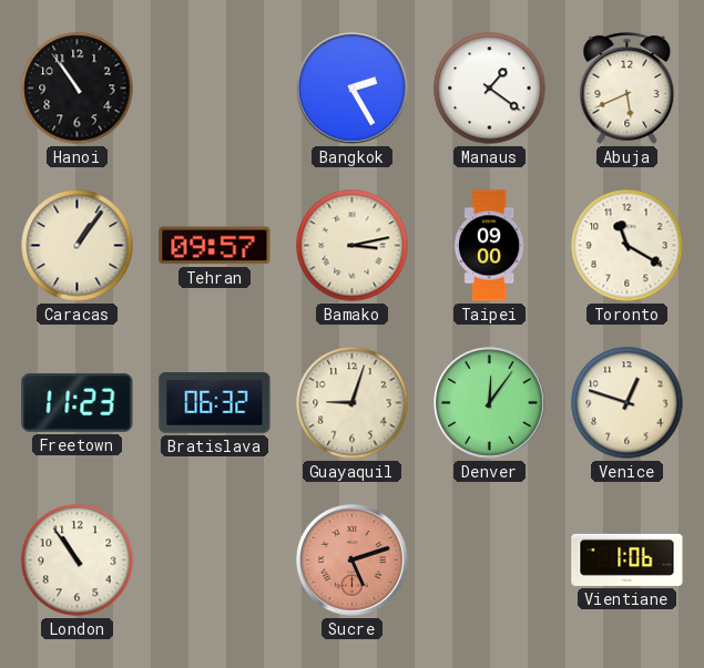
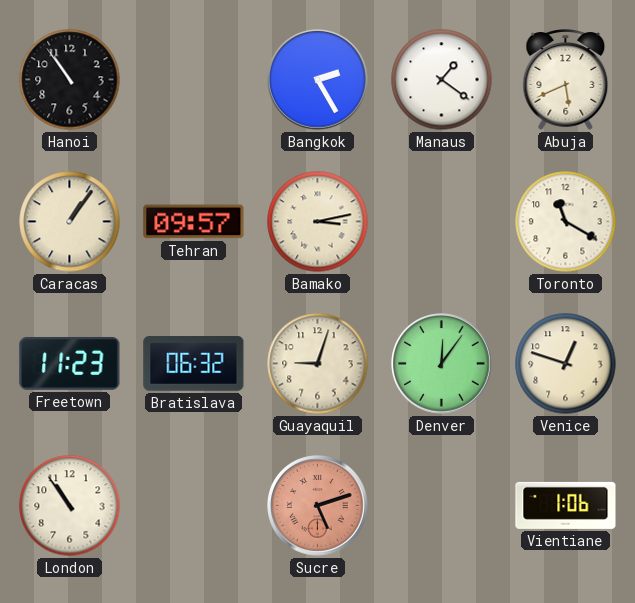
Taipei: 09:00 -> none (489, 246)
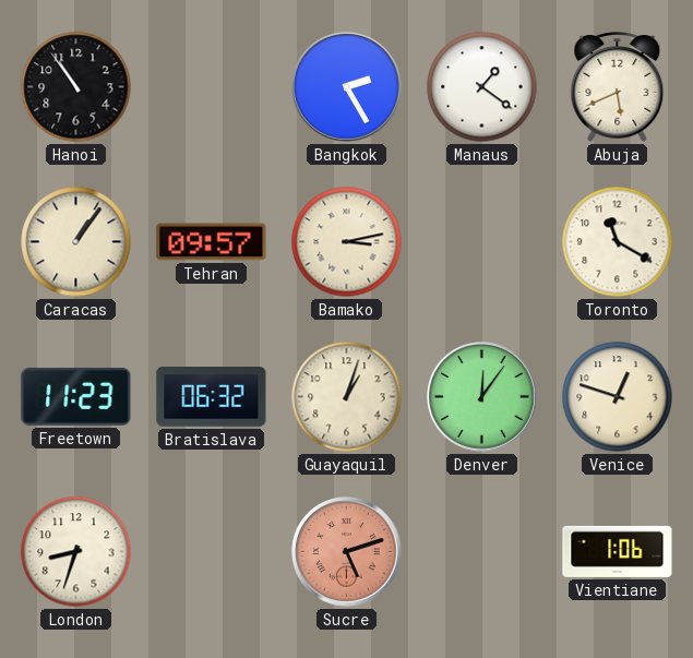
Guayaquil: 9:03 -> 1:03 (347, 397)
London: 10:54 -> 8:33 (76, 552)
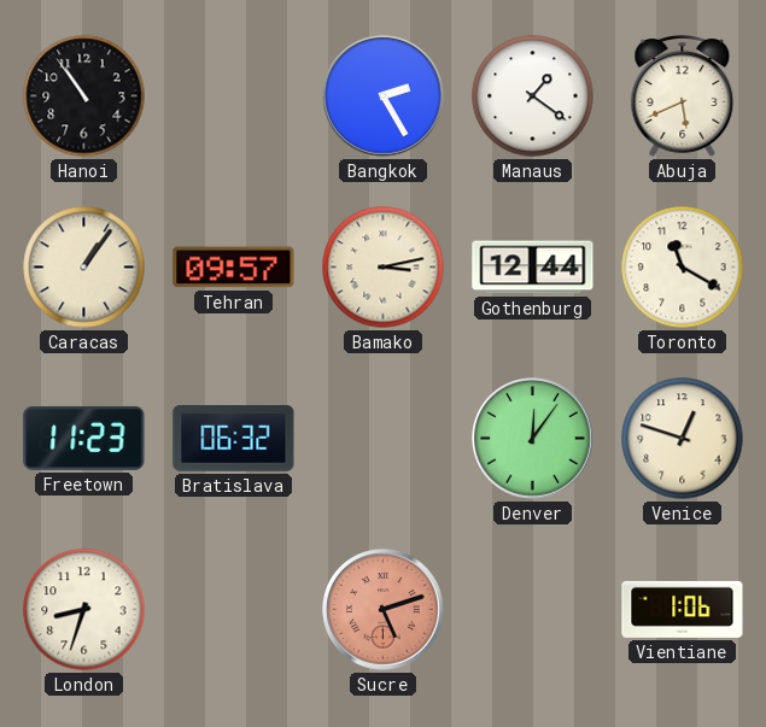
Gothenburg: none -> 12:44 (533, 268)
Guayaquil: 1:03 -> none (347, 397)
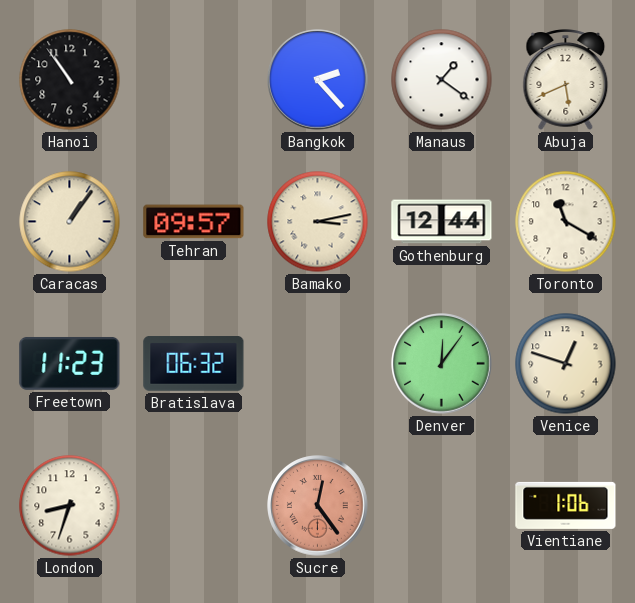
Bangkok: 2:25 -> 2:23 (318, 80)
Sucre: 5:12 -> 12:24 (318, 506)
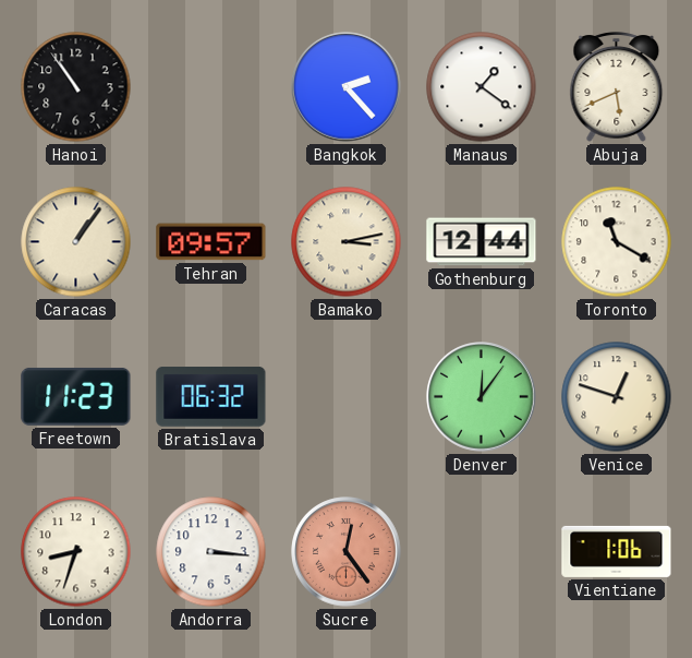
Andorra: none -> 3:16 (211, 552)
